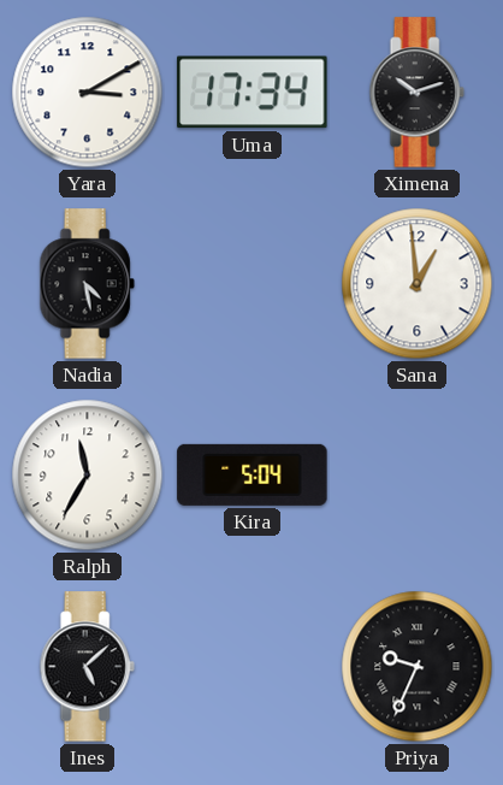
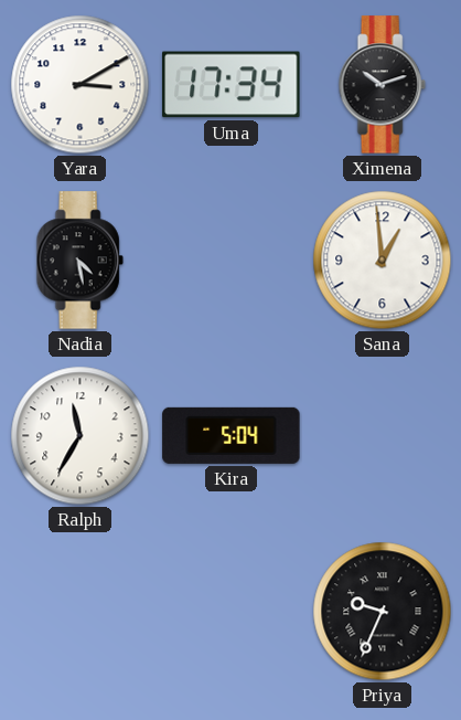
Ines: 5:08 -> none (87, 667)
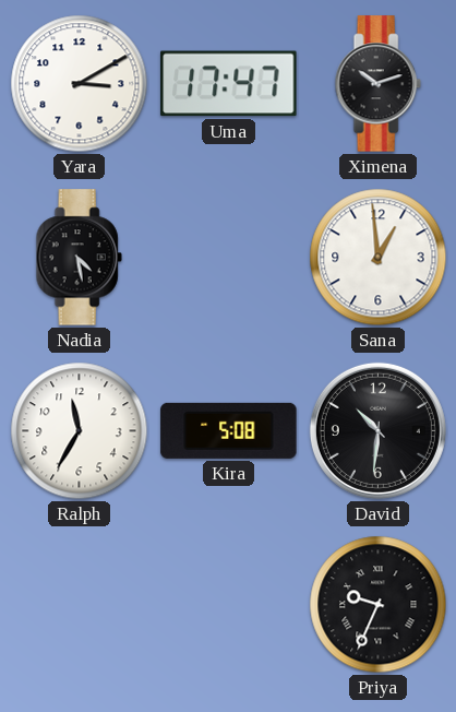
Uma: 17:34 -> 17:47 (229, 84)
Kira: 5:04 -> 5:08 (229, 430)
David: none -> 10:31 (377, 430)
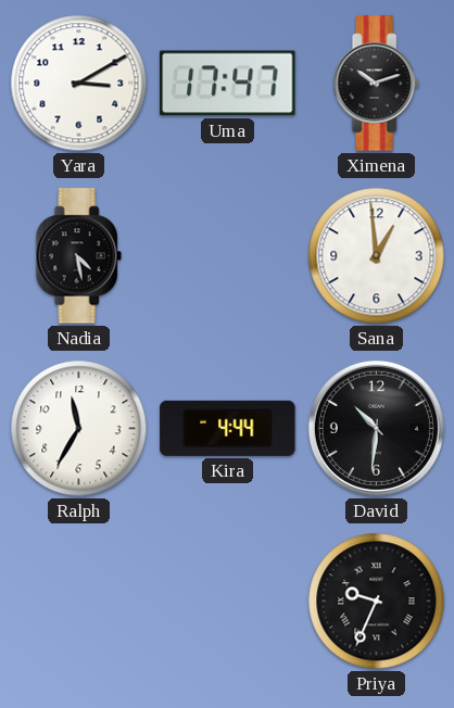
Kira: 5:08 -> 4:44 (228, 428)
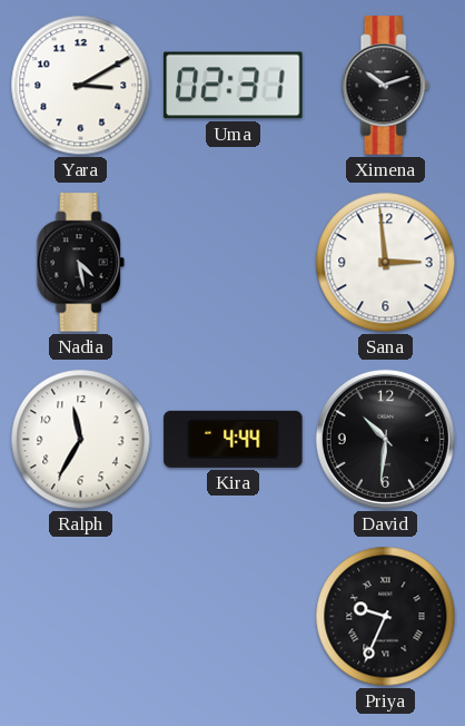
Uma: 17:47 -> 02:31 (234, 86)
Sana: 12:59 -> 2:59 (386, 263)
